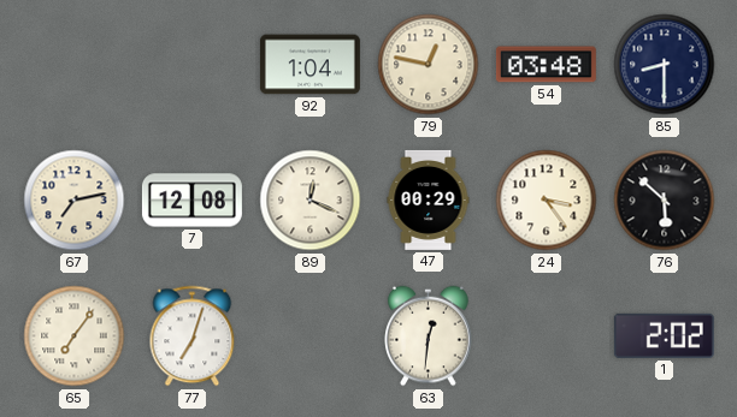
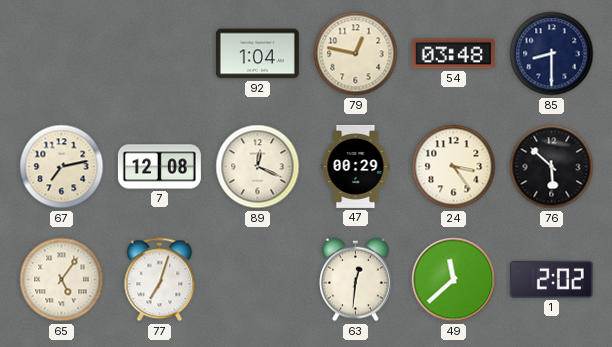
65: 7:06 -> 5:06 (62, 280)
49: none -> 11:38 (454, 280)
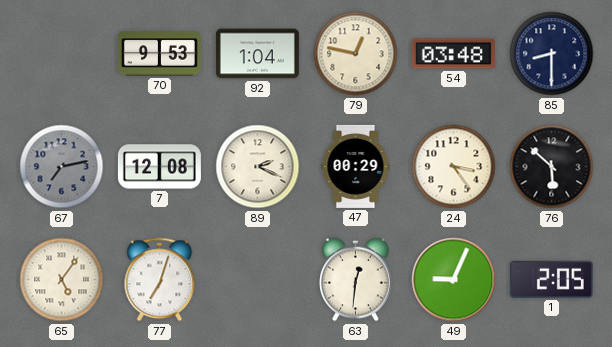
70: none -> 9:53 (159, 54)
67 dial: cream -> grey (62, 167)
89: 12:19 -> 2:19 (258, 167)
49: 11:38 -> 9:04 (454, 280)
1: 2:02 -> 2:05 (551, 279)
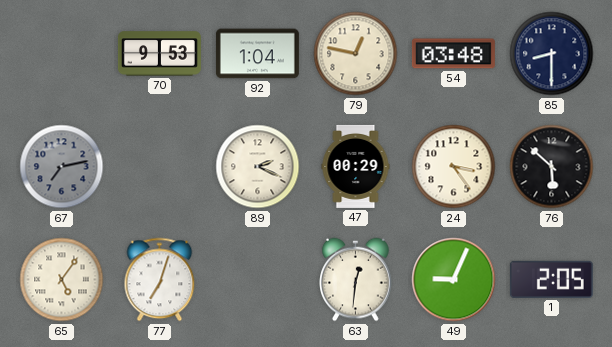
7: 12:08 -> none (159, 167)
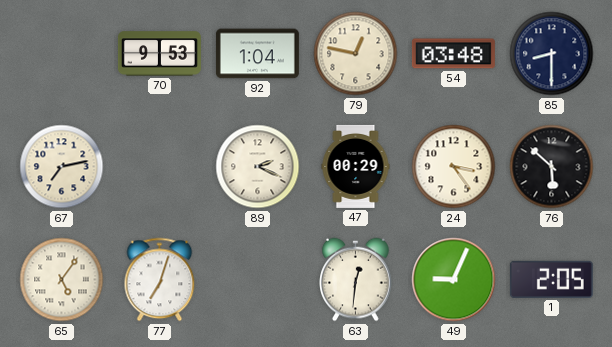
67 dial: grey -> cream (62, 167)
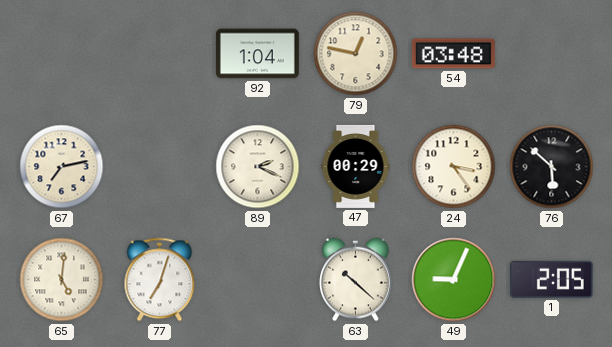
70: 9:53 -> none (159, 54)
85: 8:30 -> none (552, 54)
65: 5:06 -> 5:01 (62, 280)
63: 12:31 -> 10:22 (356, 280)
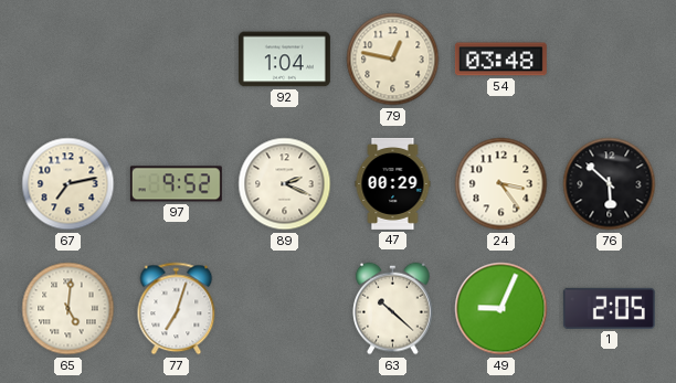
97: none -> 9:52 (176, 184)
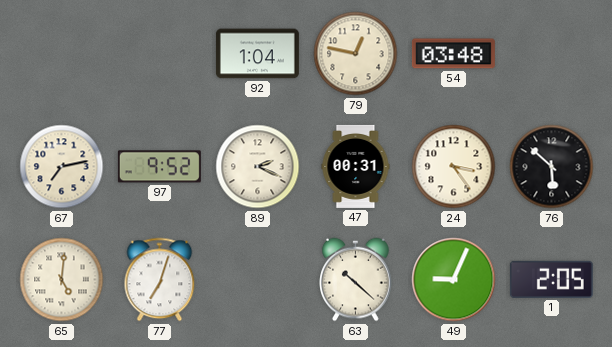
47: 00:29 -> 00:31 (356, 166)
